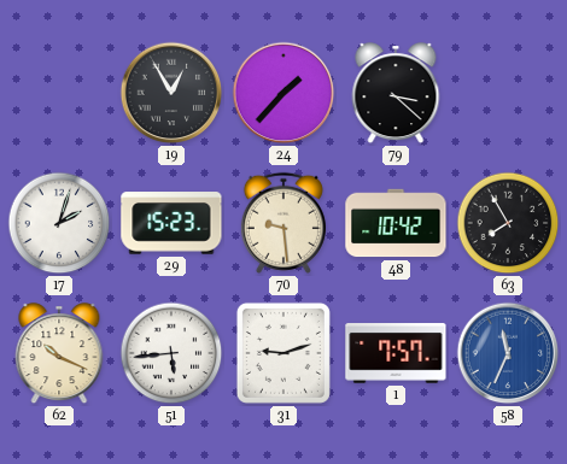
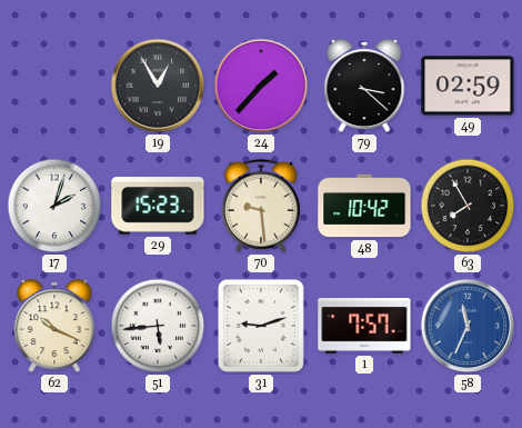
49: none -> 02:59 (468, 86)
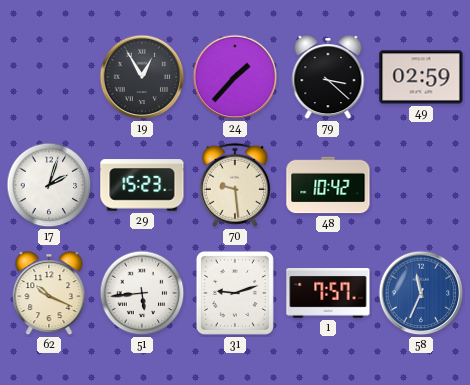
63: 7:55 -> none (468, 206)
